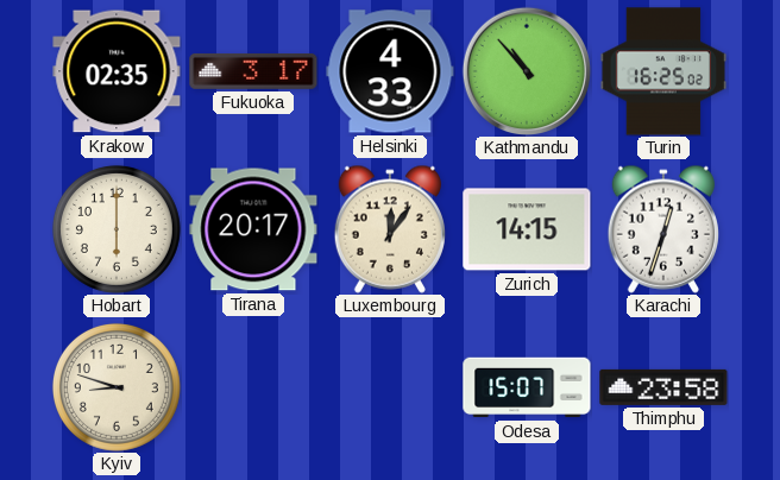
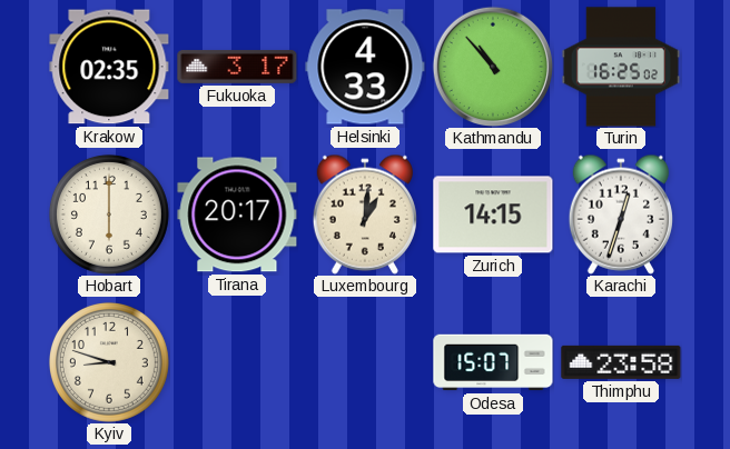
Luxembourg: 12:06 -> 1:01 (365, 214)
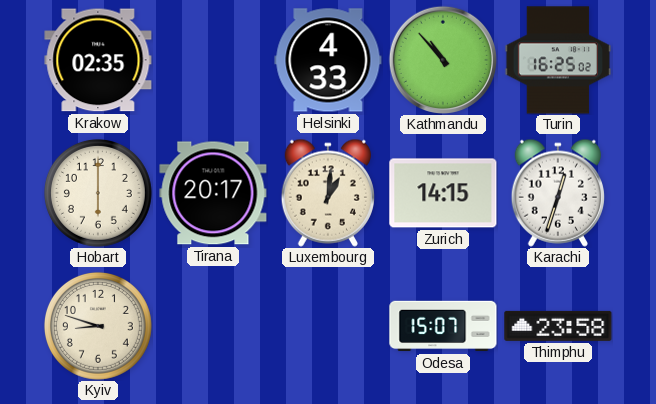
Fukuoka: 3:17 -> none (237, 67)
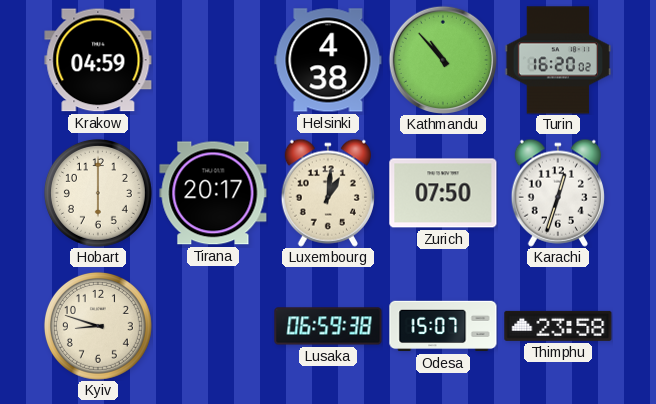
Krakow: 02:35 -> 04:59 (98, 60)
Helsinki: 4:33 -> 4:38 (328, 60)
Turin: 16:25 -> 16:20 (557, 60)
Zurich: 14:15 -> 07:50 (443, 193)
Lusaka: none -> 06:59 (328, 326)
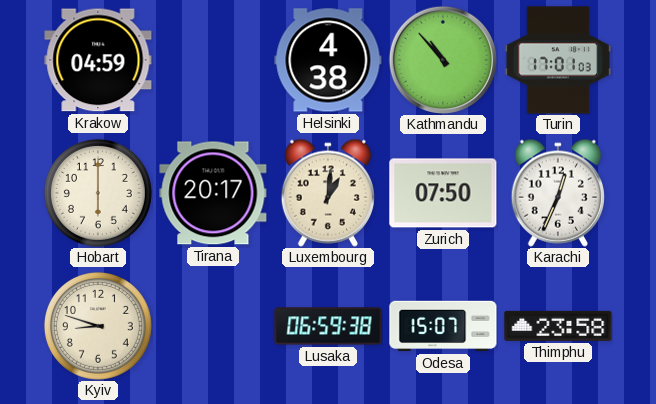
Turin: 16:20 -> 17:01 (557, 60)
Karachi: 12:33 -> 12:34 (558, 193)
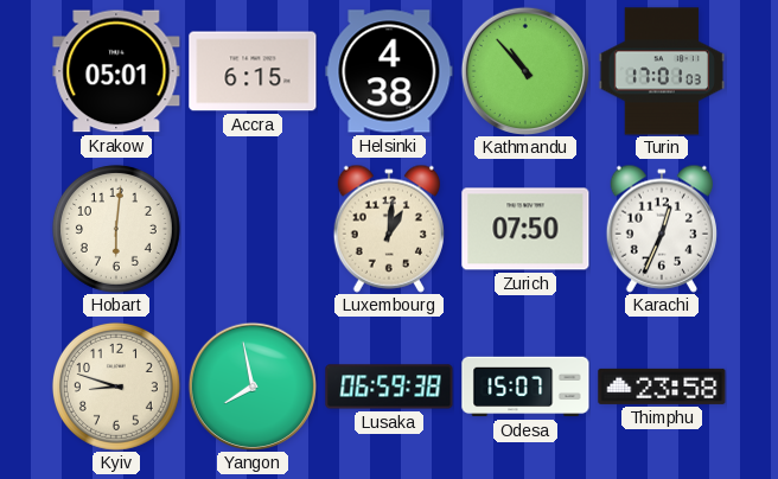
Krakow: 04:59 -> 05:01 (116, 71)
Accra: none -> 6:15 (253, 71)
Hobart: 6:00 -> 6:01 (116, 229)
Tirana: 20:17 -> none (213, 193)
Yangon: none -> 7:58 (251, 385)
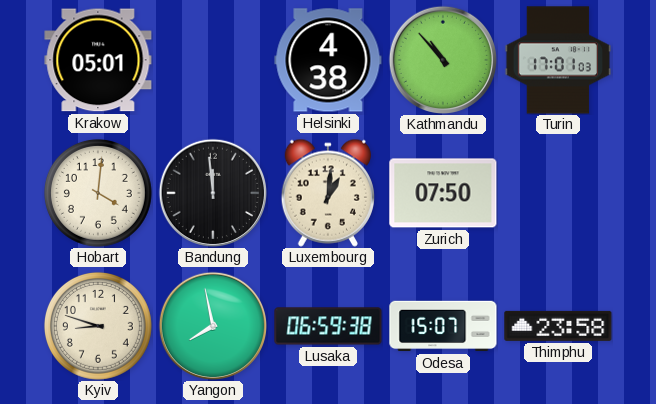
Accra: 6:15 -> none (253, 71)
Hobart: 6:01 -> 4:01 (98, 193)
Bandung: none -> 11:59 (212, 192)
Karachi: 12:34 -> none (662, 229)
